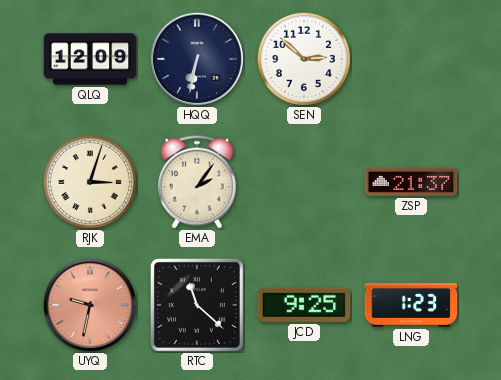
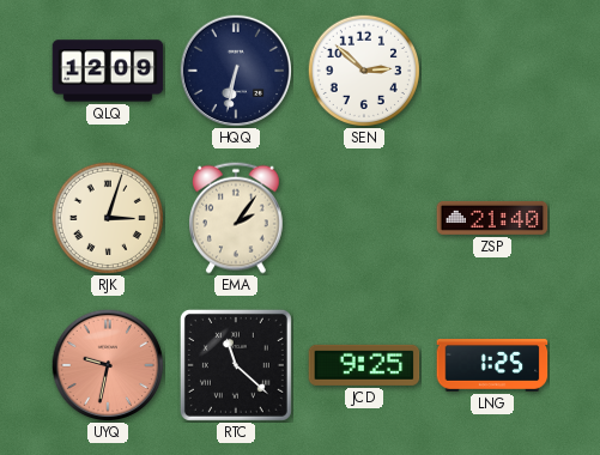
ZSP: 21:37 -> 21:40 (492, 218)
LNG: 1:23 -> 1:25 (492, 366)
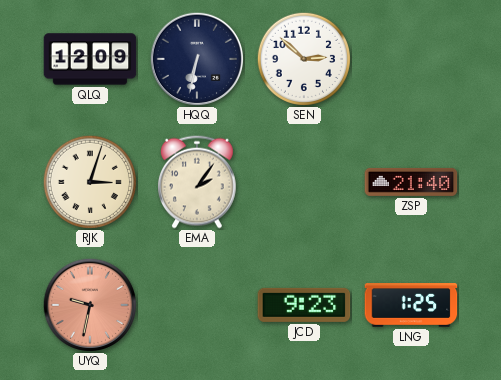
RTC: 11:22 -> none (236, 365)
JCD: 9:25 -> 9:23 (304, 305)
